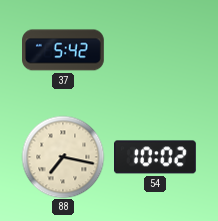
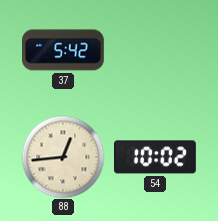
88: 7:17 -> 12:44 (63, 157)
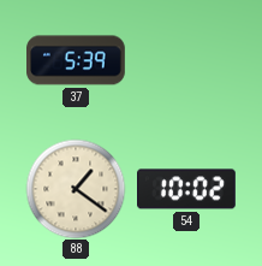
37: 5:42 -> 5:39 (77, 60)
88: 12:44 -> 1:21 (76, 189)
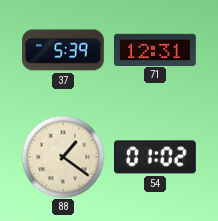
71: none -> 12:31 (156, 49)
54: 10:02 -> 01:02 (156, 157)
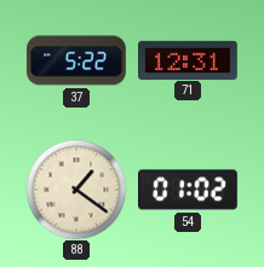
37: 5:39 -> 5:22 (78, 60)
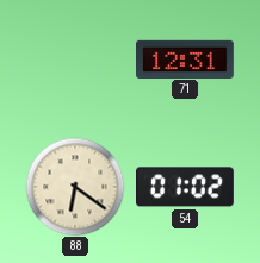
37: 5:22 -> none (78, 60)
88: 1:21 -> 6:21 (75, 187)
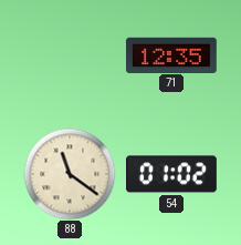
71: 12:31 -> 12:35 (172, 54)
88: 6:21 -> 11:21 (70, 174)
